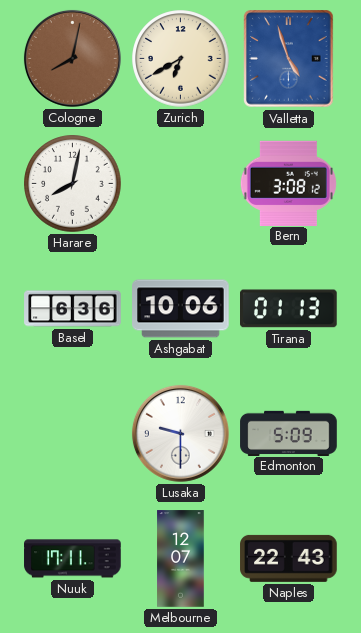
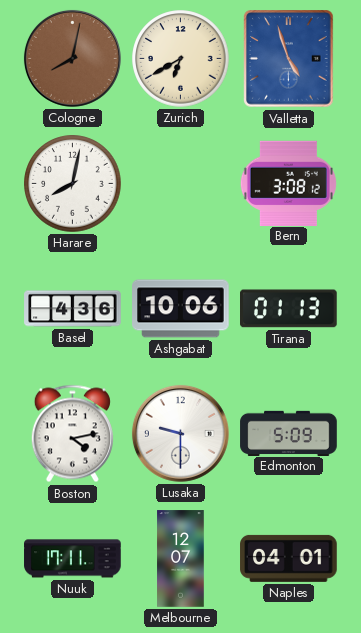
Basel: 6:36 -> 4:36 (73, 309)
Boston: none -> 4:13 (72, 434)
Naples: 22:43 -> 04:01 (289, 558)
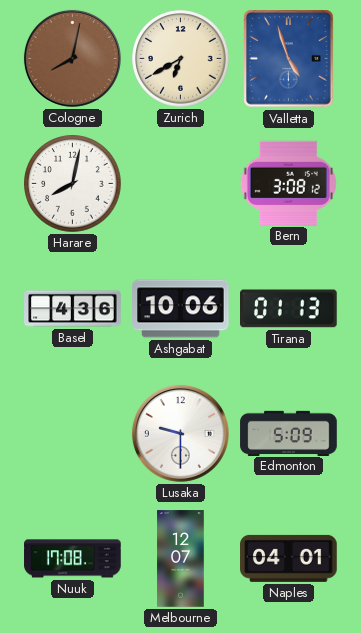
Boston: 4:13 -> none (72, 434)
Nuuk: 17:11 -> 17:08 (73, 559)
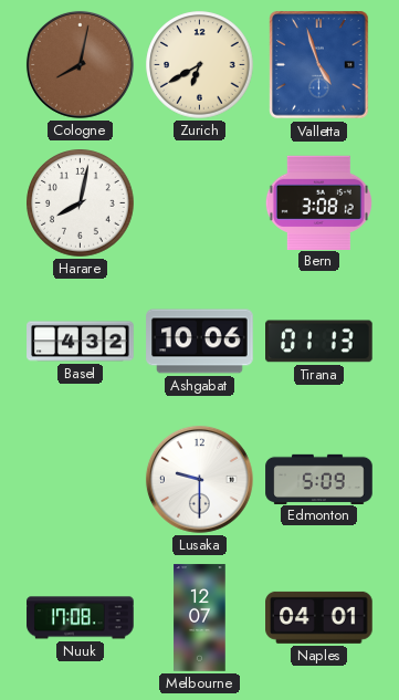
Basel: 4:36 -> 4:32 (81, 342)
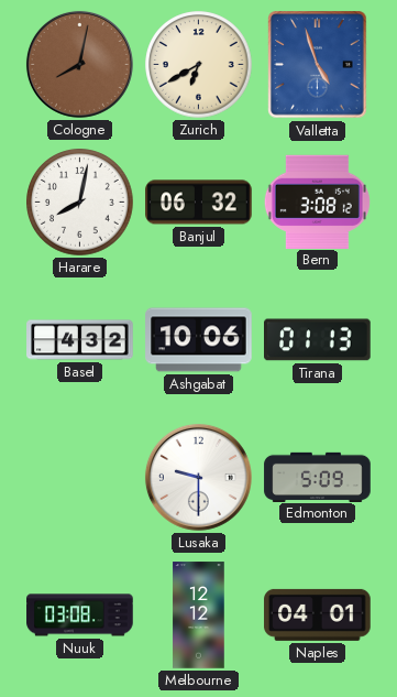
Banjul: none -> 06:32 (199, 203)
Nuuk: 17:08 -> 03:08 (80, 616)
Melbourne: 12:07 -> 12:12 (199, 616)
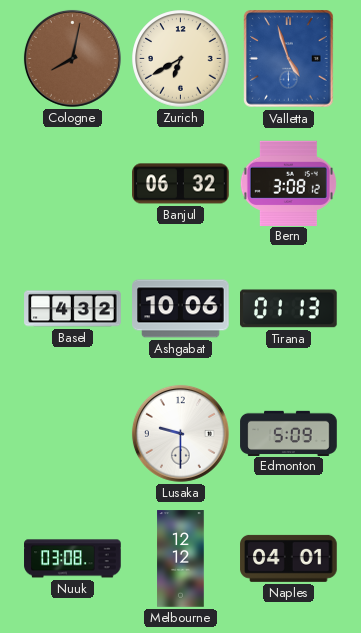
Harare: 8:02 -> none (80, 203)
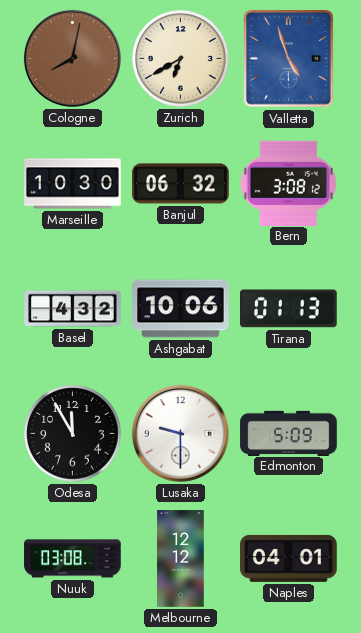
Marseille: none -> 10:30 (73, 184)
Odesa: none -> 11:55 (73, 434)
